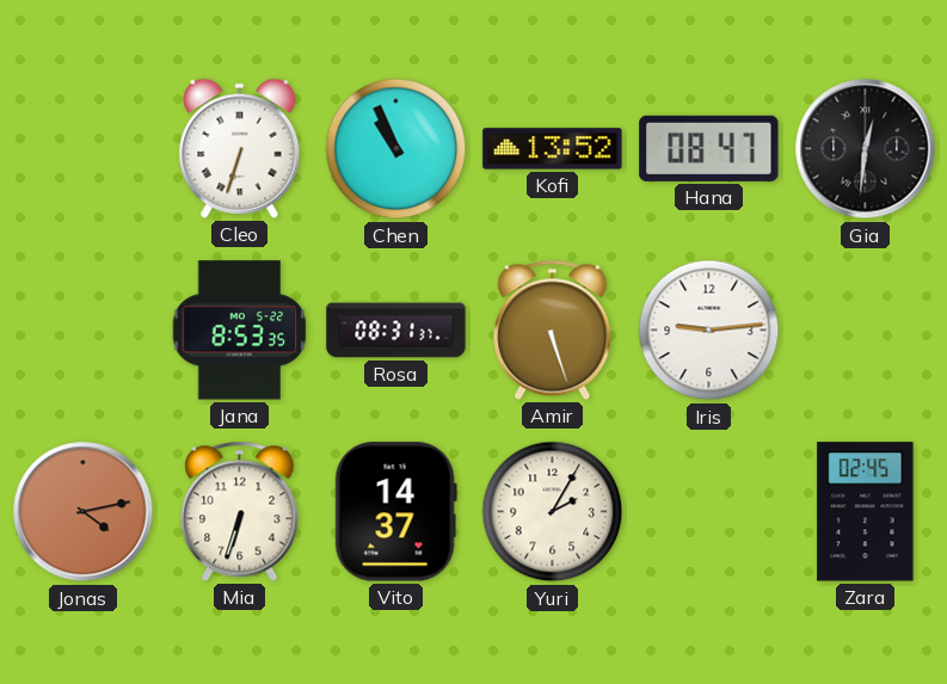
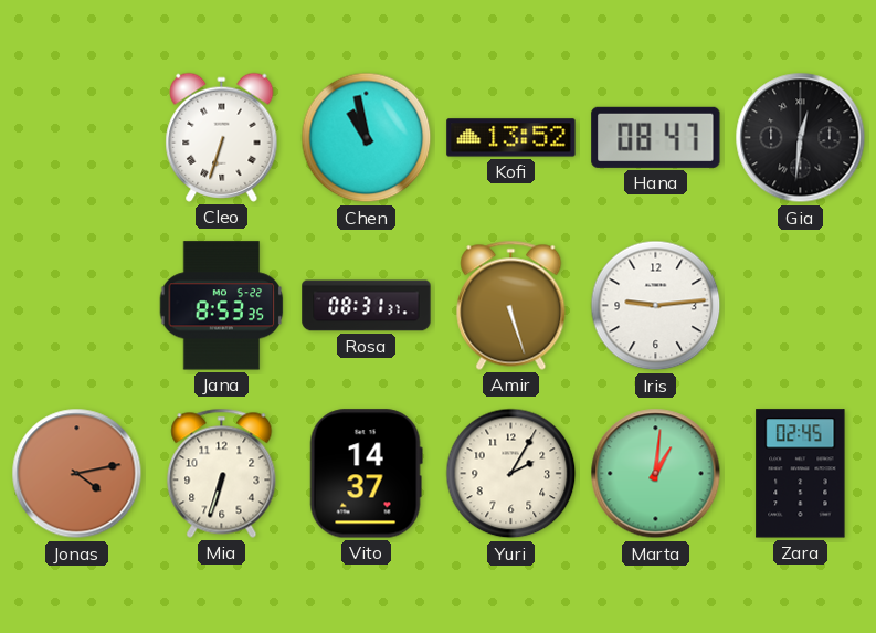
Chen: 10:56 -> 10:58 (367, 138)
Marta: none -> 1:01 (656, 474)
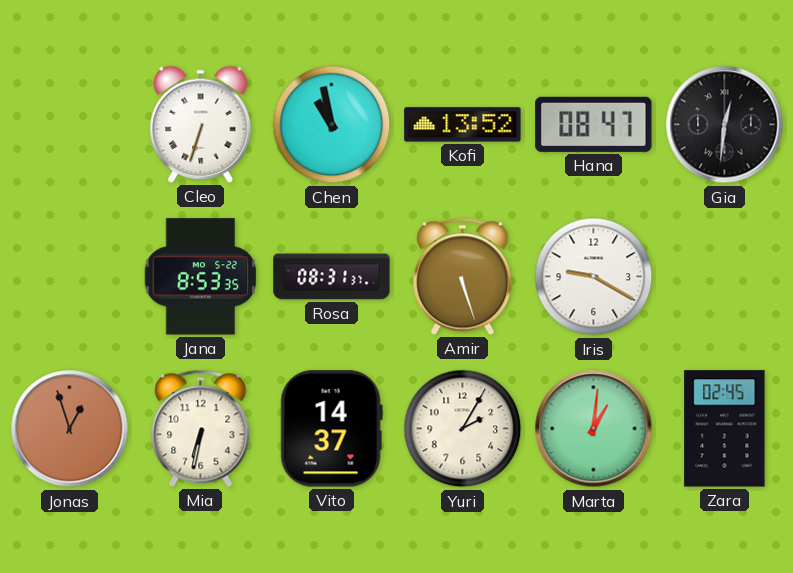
Iris: 9:14 -> 9:20 (594, 277)
Jonas: 4:13 -> 12:57 (70, 429)
Mia: 6:33 -> 6:32 (201, 428)
